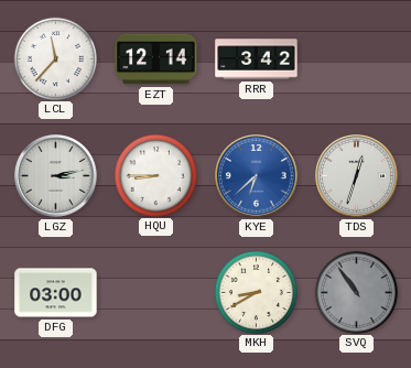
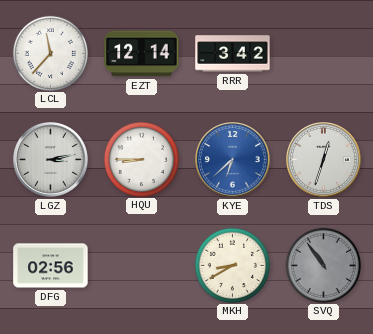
DFG: 03:00 -> 02:56 (51, 266)
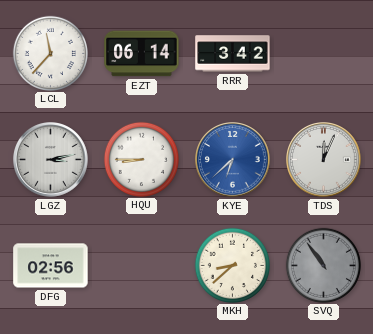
EZT: 12:14 -> 06:14 (142, 54)
TDS: 12:33 -> 12:04 (324, 160)
MKH: 8:40 -> 8:38 (232, 265)
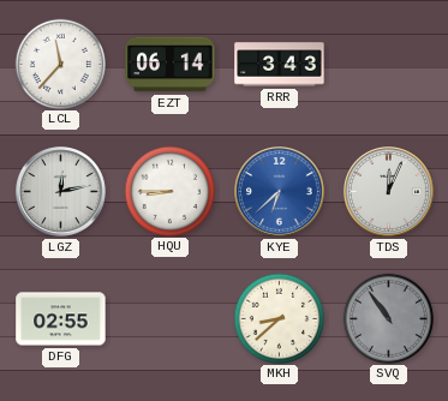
RRR: 3:42 -> 3:43 (280, 65)
LGZ: 3:13 -> 12:13 (61, 192)
DFG: 02:56 -> 02:55 (61, 319)
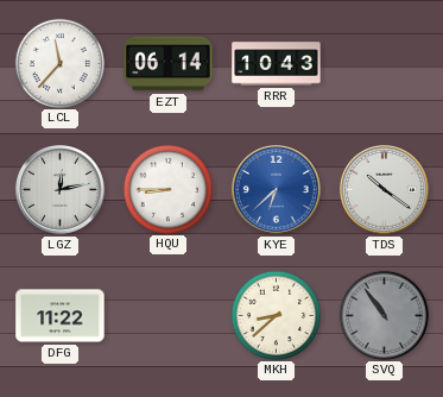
RRR: 3:43 -> 10:43 (277, 64)
TDS: 12:04 -> 10:21 (385, 190)
DFG: 02:55 -> 11:22 (61, 316)
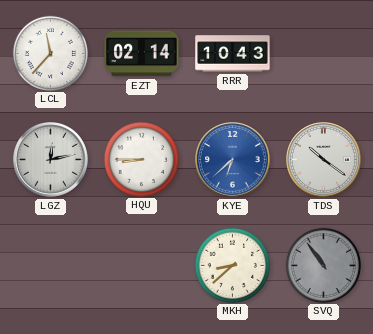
EZT: 06:14 -> 02:14 (142, 54)
DFG: 11:22 -> none (61, 316)
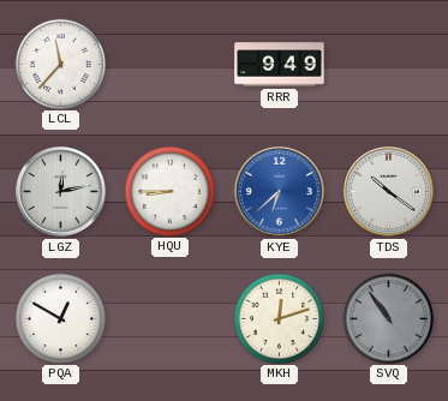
EZT: 02:14 -> none (142, 54)
RRR: 10:43 -> 9:49 (280, 65)
PQA: none -> 12:50 (60, 318)
MKH: 8:38 -> 12:12 (279, 318)
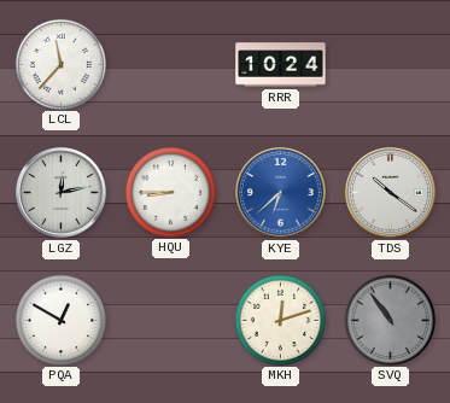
RRR: 9:49 -> 10:24 (281, 65)
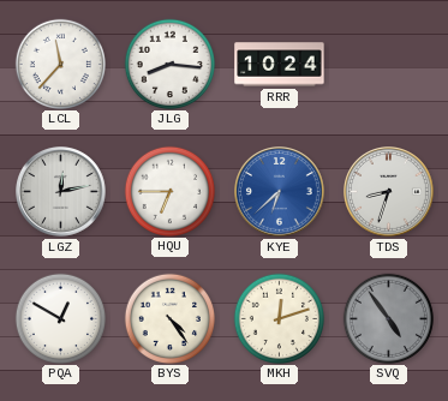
JLG: none -> 8:16 (169, 64)
HQU: 8:45 -> 6:45 (169, 191)
TDS: 10:21 -> 8:33 (389, 192)
BYS: none -> 4:24 (169, 318)
SVQ: 10:54 -> 4:54 (388, 318)
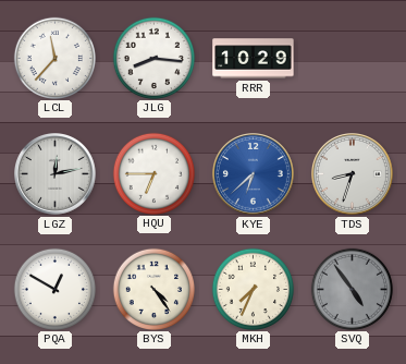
RRR: 10:24 -> 10:29 (254, 59)
MKH: 12:12 -> 7:34 (253, 289)
